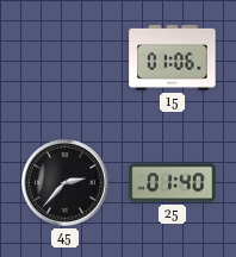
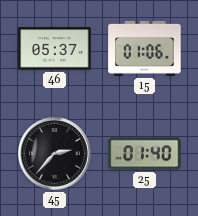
46: none -> 05:37 (55, 49)
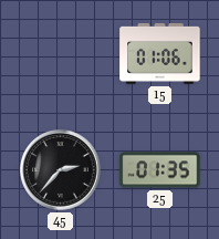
46: 05:37 -> none (55, 49)
25: 01:40 -> 01:35 (160, 170)
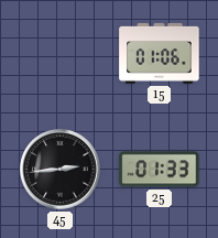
45: 2:37 -> 2:44 (61, 170)
25: 01:35 -> 01:33 (160, 170)
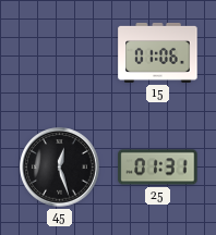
45: 2:44 -> 12:27 (60, 168)
25: 01:33 -> 01:31 (158, 168)
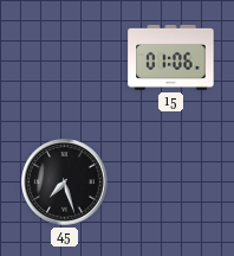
45: 12:27 -> 7:27 (65, 183)
25: 01:31 -> none (158, 168)
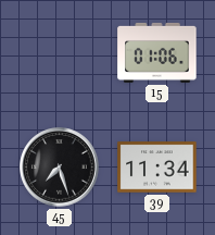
39: none -> 11:34 (157, 168)
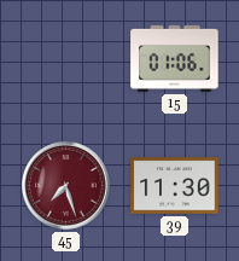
45 dial: black -> burgundy (66, 186)
39: 11:34 -> 11:30 (175, 186)
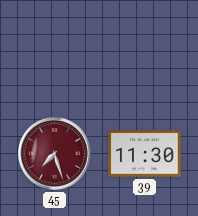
15: 01:06 -> none (175, 58)
